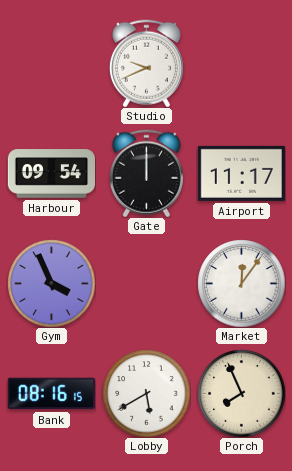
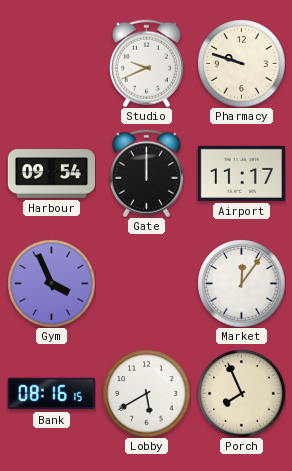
Pharmacy: none -> 9:48 (241, 63)
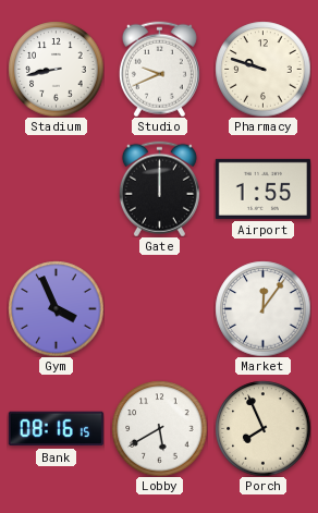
Stadium: none -> 8:43 (56, 69)
Harbour: 09:54 -> none (51, 174)
Airport: 11:17 -> 1:55 (262, 188)
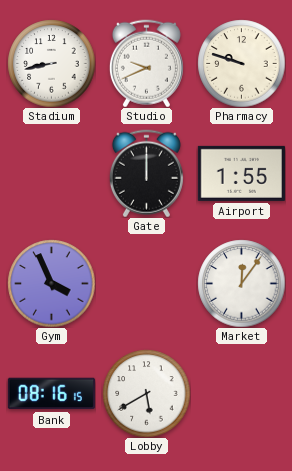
Porch: 7:56 -> none (262, 428)
